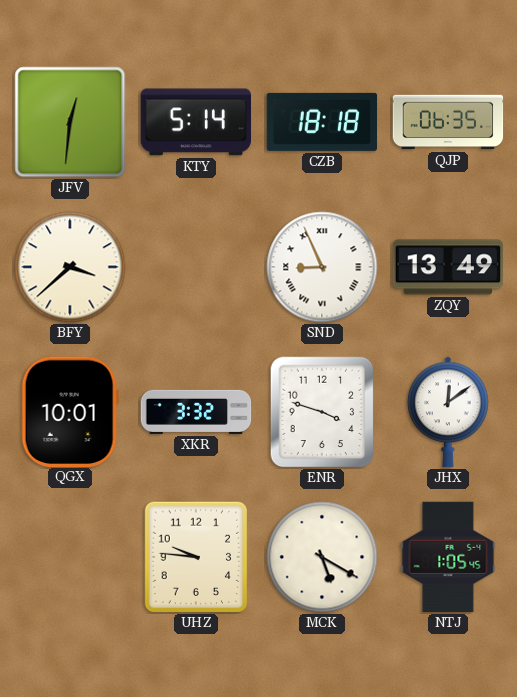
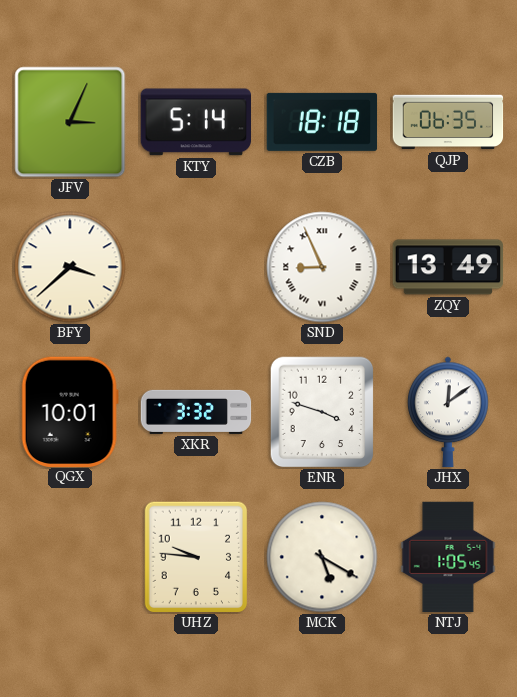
JFV: 12:31 -> 3:04 (70, 122)
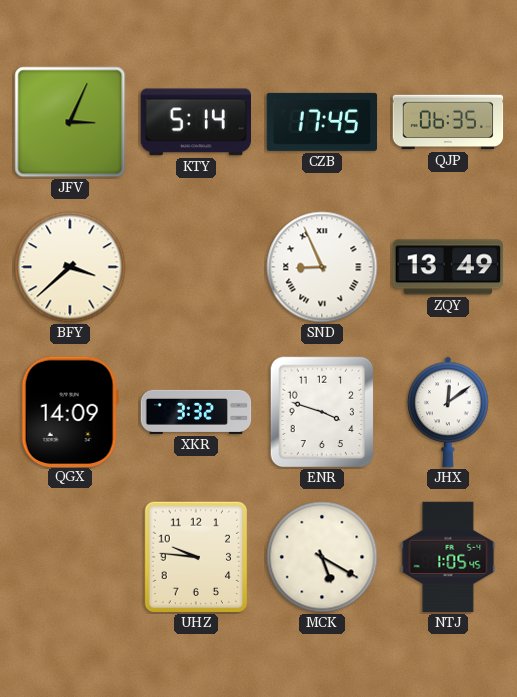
CZB: 18:18 -> 17:45 (322, 122)
QGX: 10:01 -> 14:09 (70, 411)
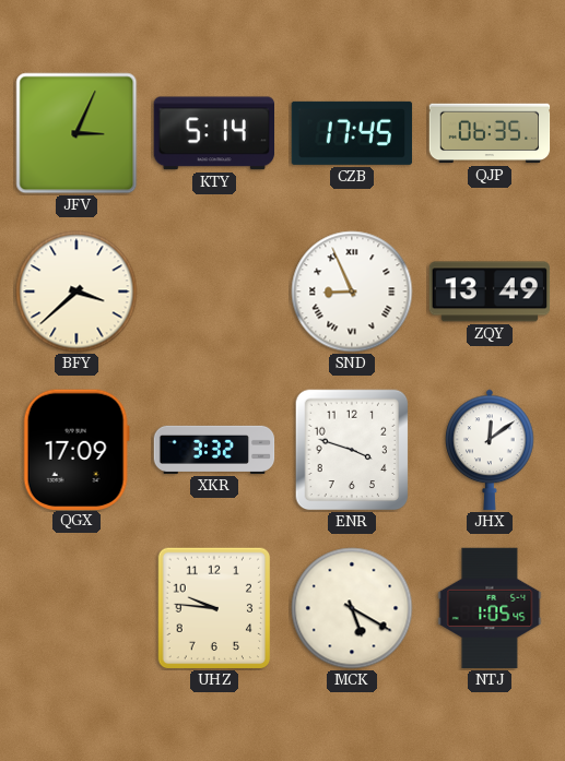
QGX: 14:09 -> 17:09 (76, 449)
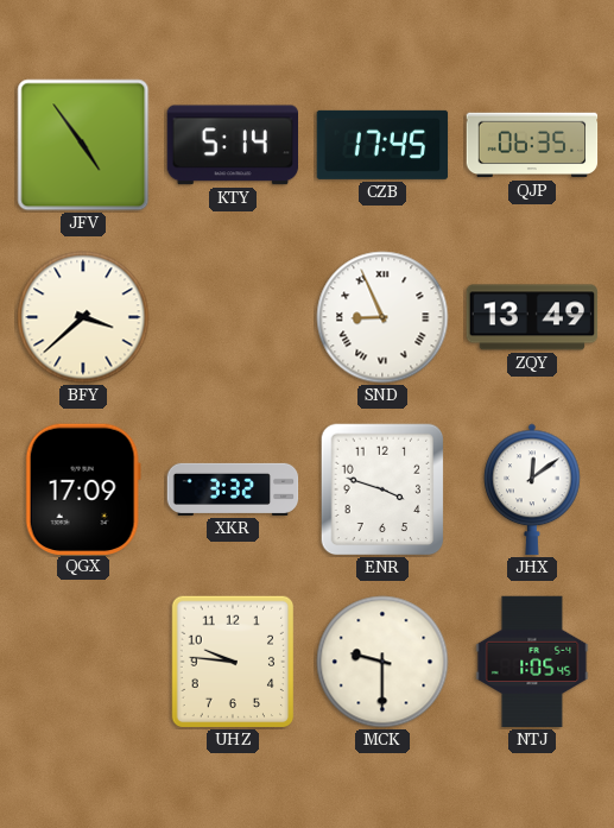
JFV: 3:04 -> 4:54 (83, 145)
MCK: 5:20 -> 9:30 (382, 662)
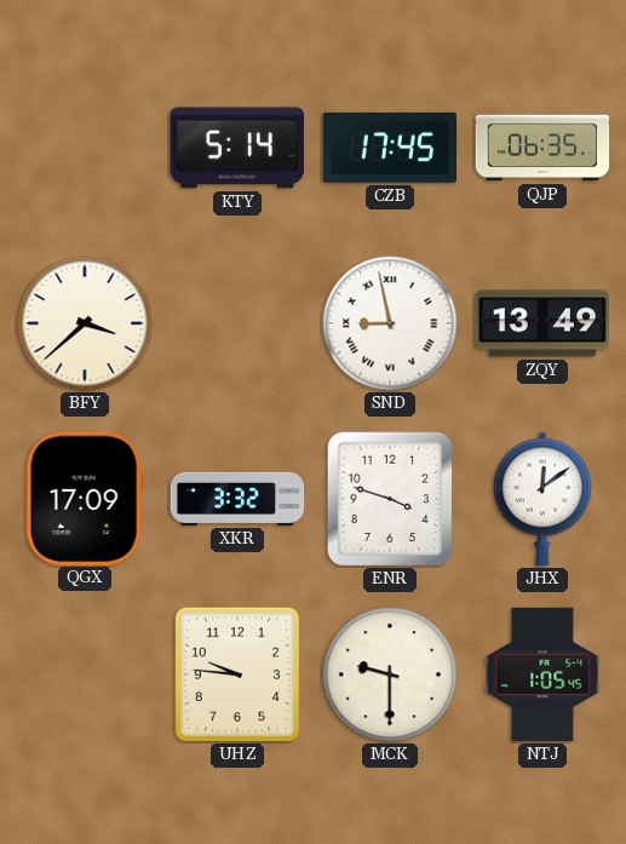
JFV: 4:54 -> none (83, 145)
SND: 8:56 -> 8:58 (390, 323)
